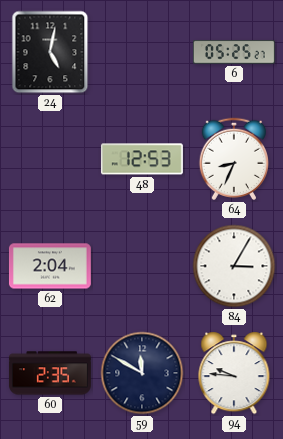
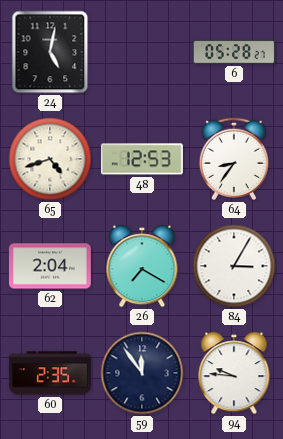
6: 05:25 -> 05:28 (234, 52)
65: none -> 4:42 (50, 159)
64: 8:34 -> 8:36 (233, 159)
26: none -> 7:20 (142, 266)
59: 11:50 -> 11:54 (142, 373)
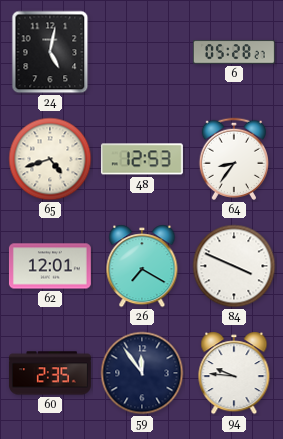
62: 2:04 -> 12:01 (50, 266)
84: 3:05 -> 3:49 (234, 266)
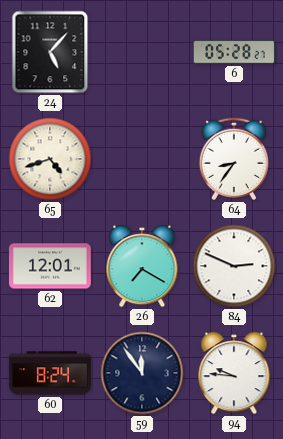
24: 5:02 -> 5:07 (50, 52)
48: 12:53 -> none (142, 159)
84: 3:49 -> 2:49 (234, 266)
60: 2:35 -> 8:24 (50, 373)
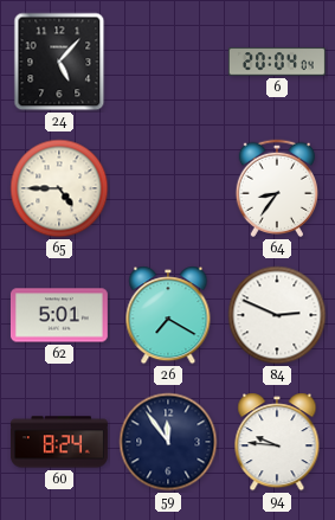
6: 05:28 -> 20:04 (277, 62)
65: 4:42 -> 4:45 (59, 188)
62: 12:01 -> 5:01 (59, 315)
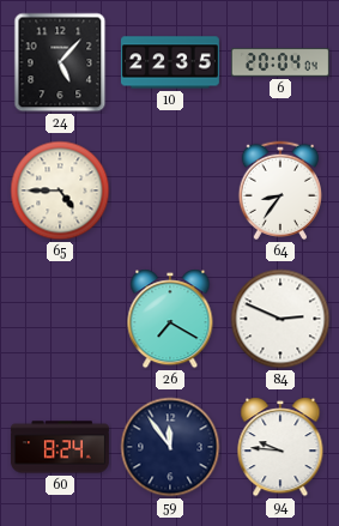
10: none -> 22:35 (170, 62)
62: 5:01 -> none (59, 315)
